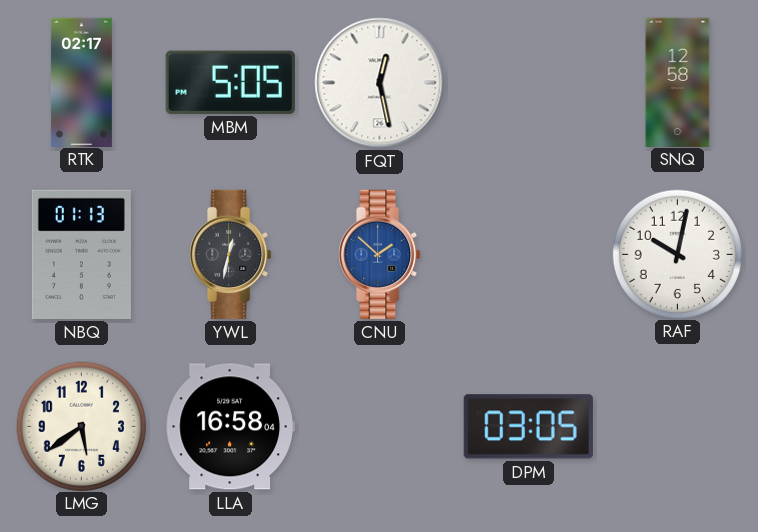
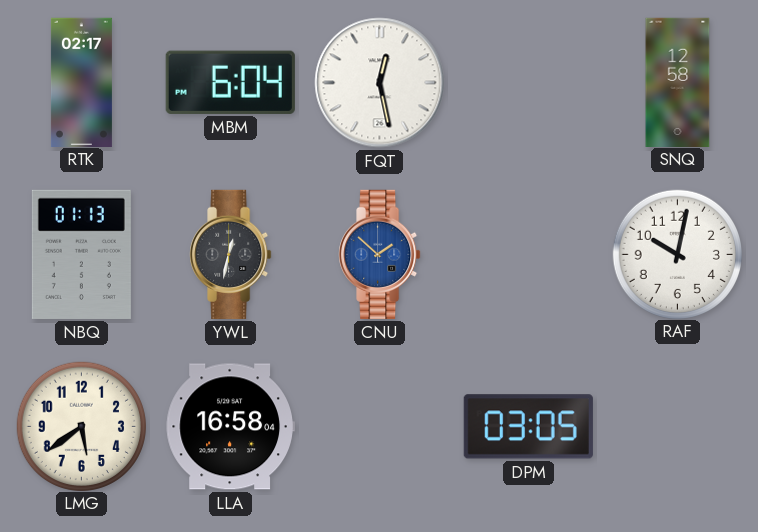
MBM: 5:05 -> 6:04 (230, 82)
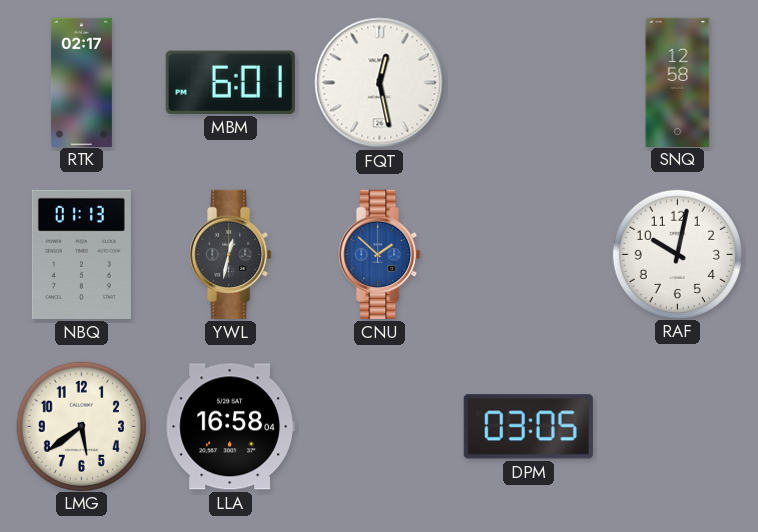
MBM: 6:04 -> 6:01 (230, 82)
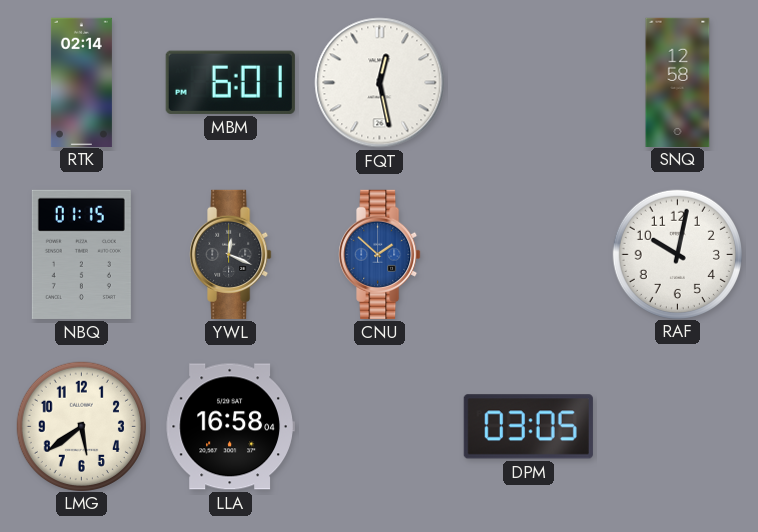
RTK: 02:17 -> 02:14 (81, 82)
NBQ: 01:13 -> 01:15 (81, 254)
YWL: 12:32 -> 12:19 (231, 254)
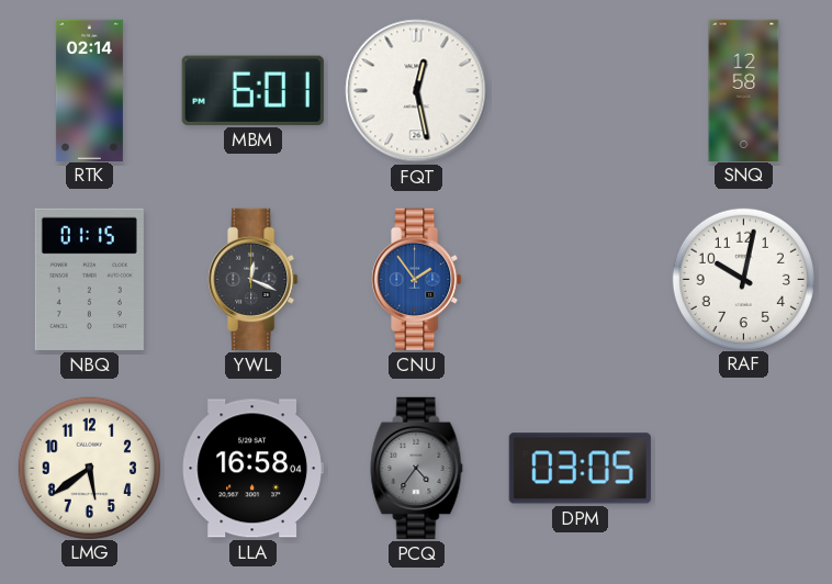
CNU: 1:52 -> 1:54 (417, 279)
PCQ: none -> 4:36 (417, 468)
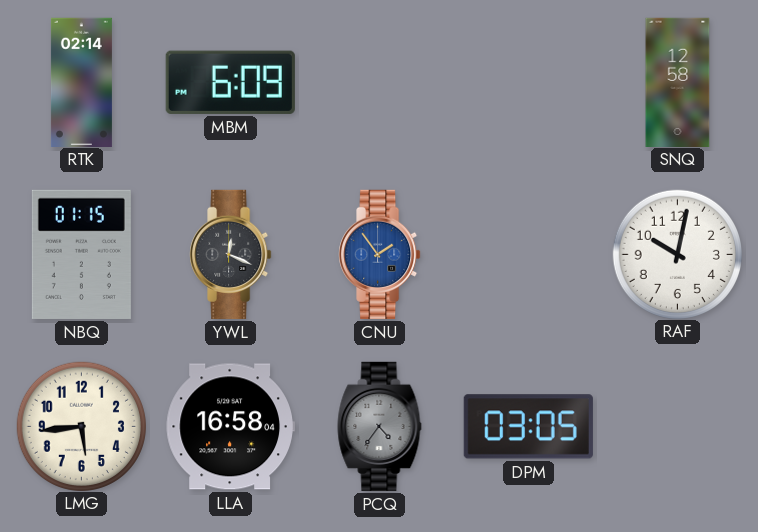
MBM: 6:01 -> 6:09 (230, 82)
FQT: 12:28 -> none (417, 91)
LMG: 5:39 -> 5:44 (81, 426)
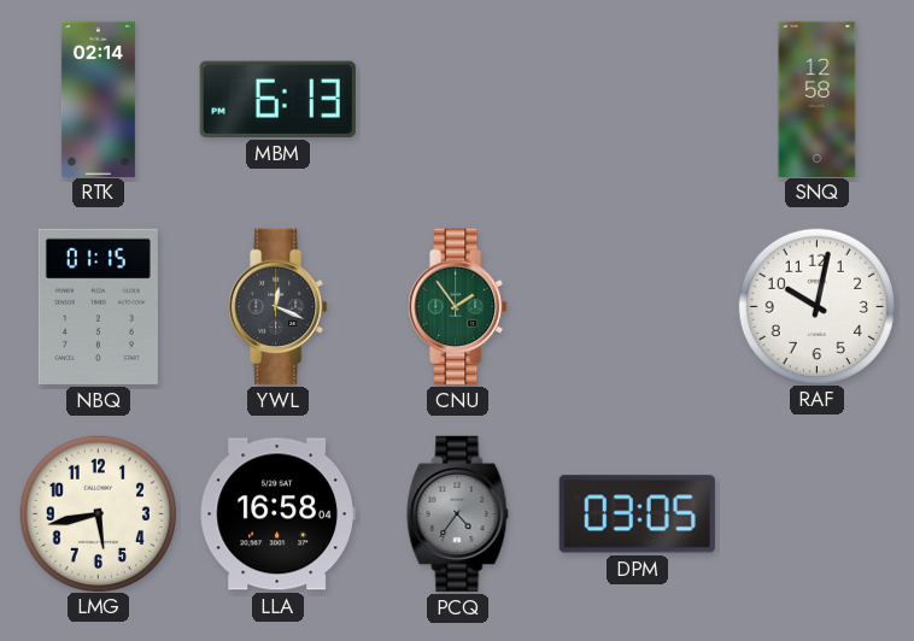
MBM: 6:09 -> 6:13 (277, 99)
CNU dial: blue -> green (458, 306)
LMG: 5:44 -> 5:43 (98, 513)
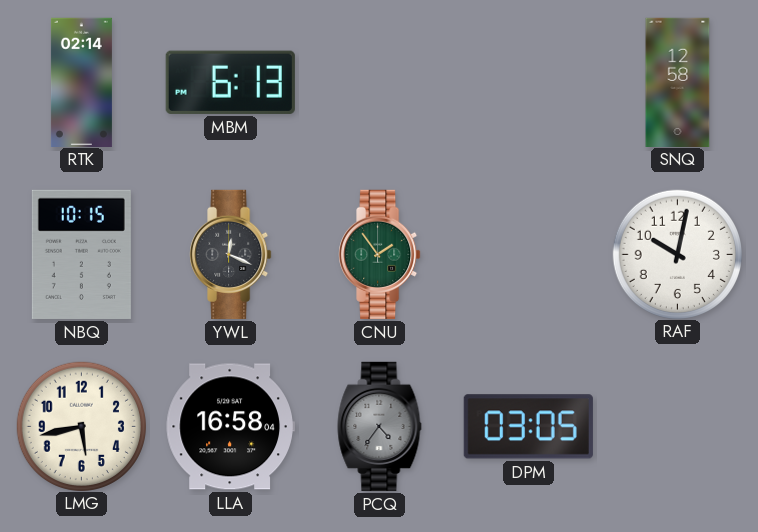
NBQ: 01:15 -> 10:15 (81, 254)
